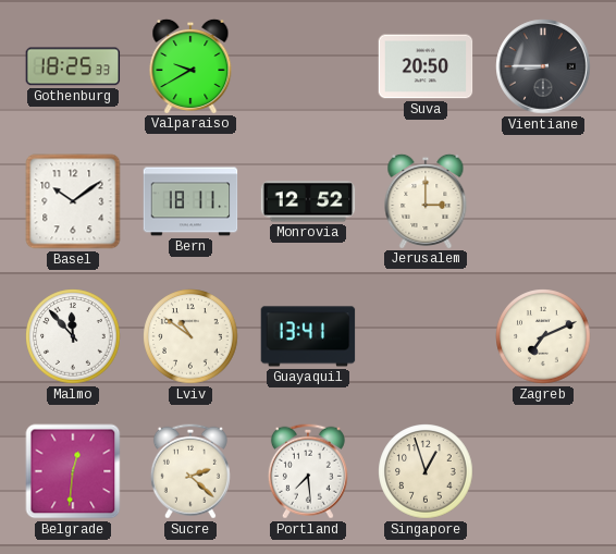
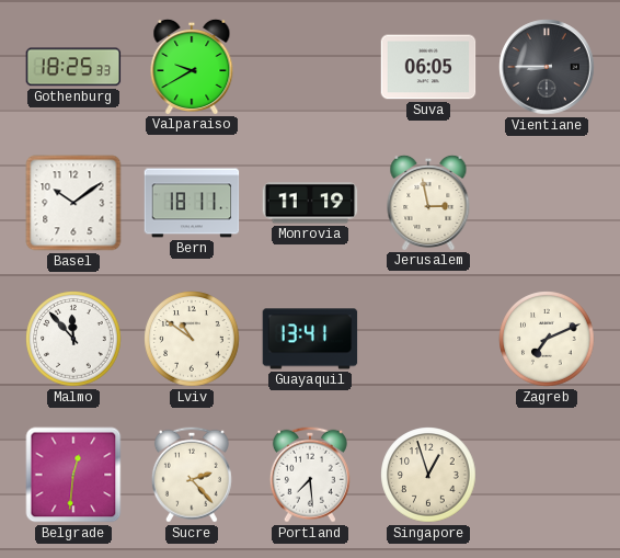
Suva: 20:50 -> 06:05 (428, 67)
Monrovia: 12:52 -> 11:19 (310, 203)
Jerusalem: 3:00 -> 2:58 (428, 202)
Sucre: 2:22 -> 2:23 (192, 475)
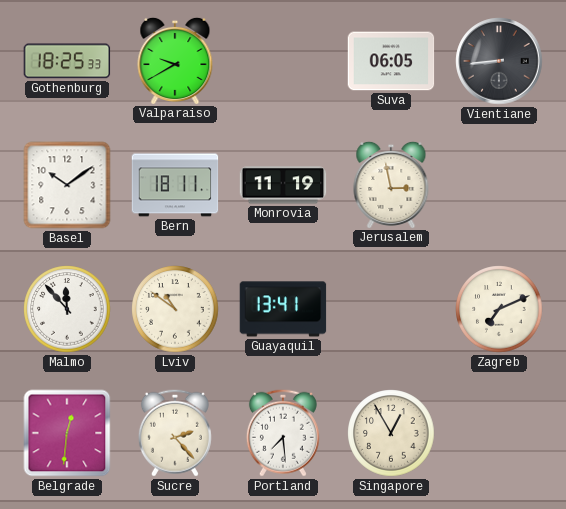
Vientiane: 8:45 -> 8:44 (499, 61)
Singapore: 12:57 -> 12:55 (391, 433)
